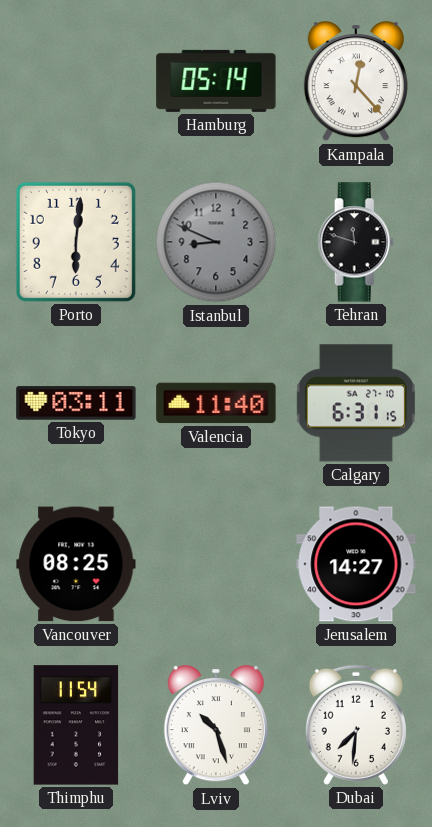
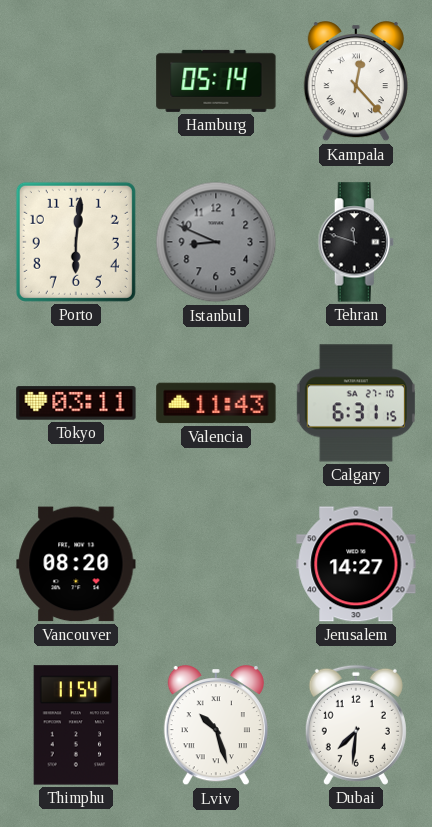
Valencia: 11:40 -> 11:43 (216, 403)
Vancouver: 08:25 -> 08:20 (76, 564)
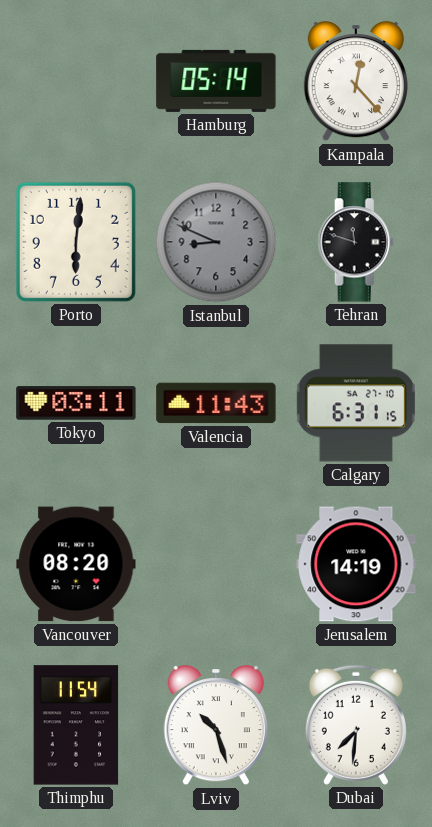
Jerusalem: 14:27 -> 14:19 (356, 564)
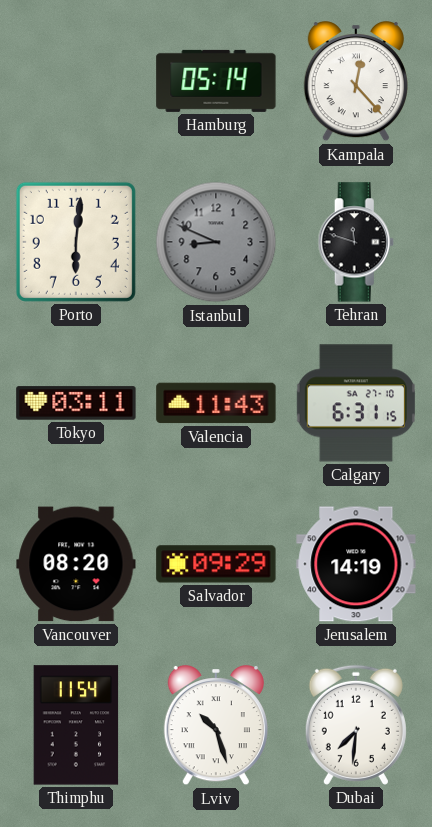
Salvador: none -> 09:29 (216, 564)
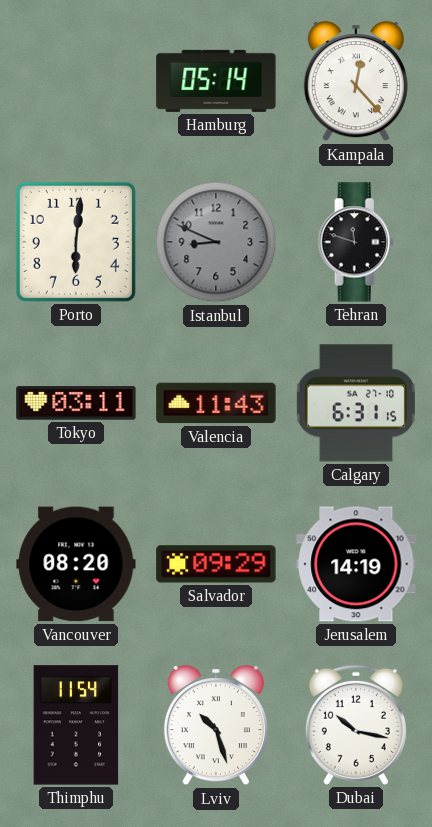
Dubai: 7:31 -> 10:17 (356, 725)
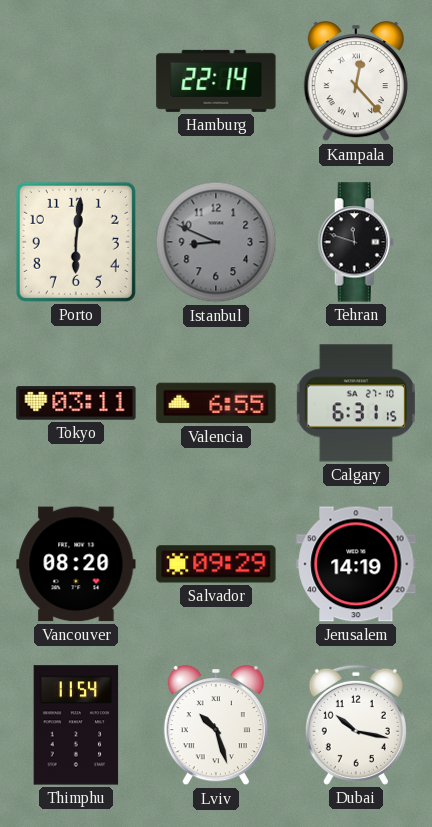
Hamburg: 05:14 -> 22:14 (216, 81)
Valencia: 11:43 -> 6:55 (216, 403)
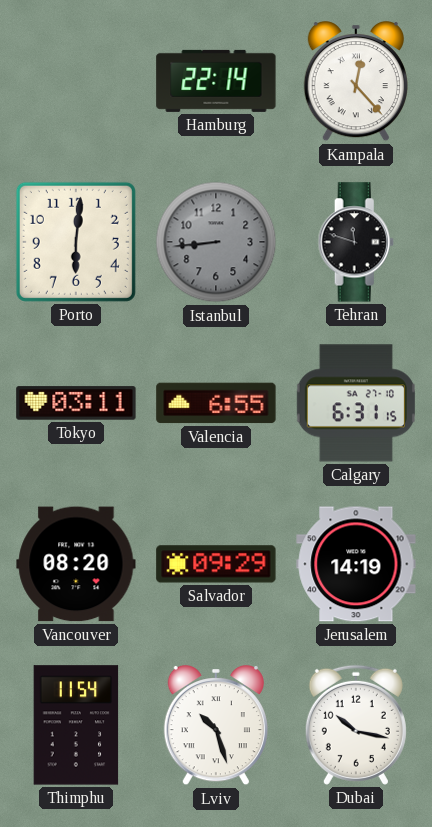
Istanbul: 8:49 -> 8:44 (216, 242)
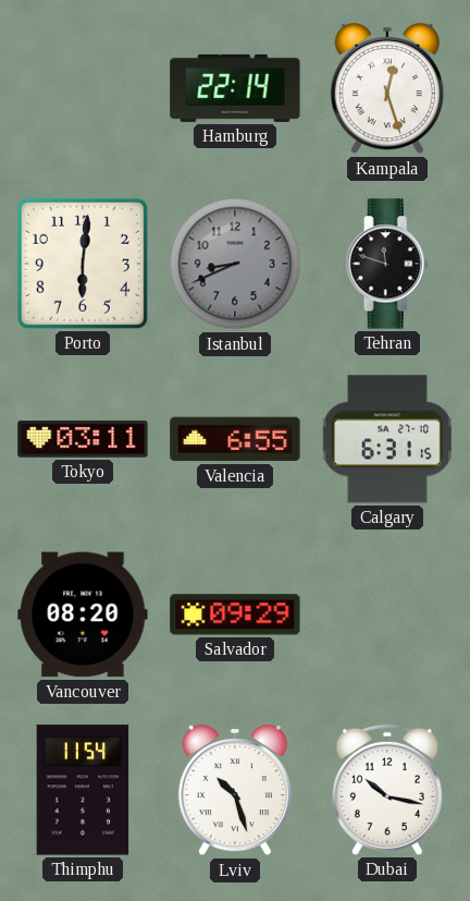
Kampala: 12:23 -> 12:27 (387, 88)
Istanbul: 8:44 -> 8:41 (235, 264)
Jerusalem: 14:19 -> none (356, 564)
